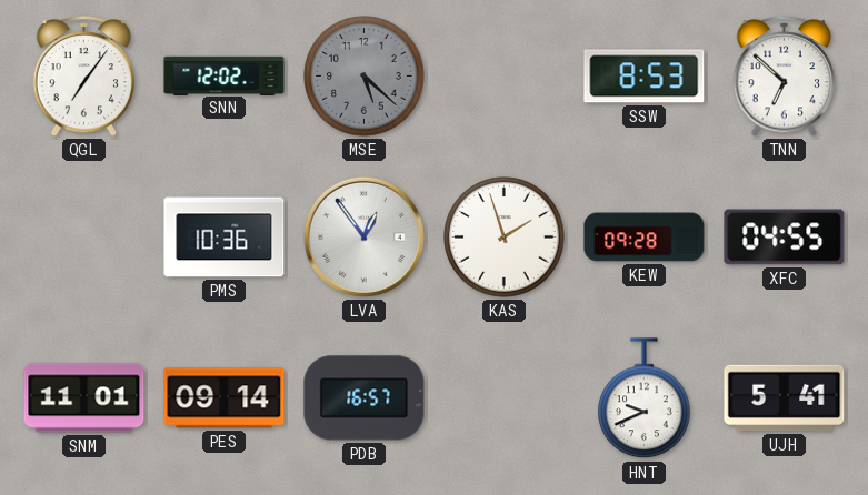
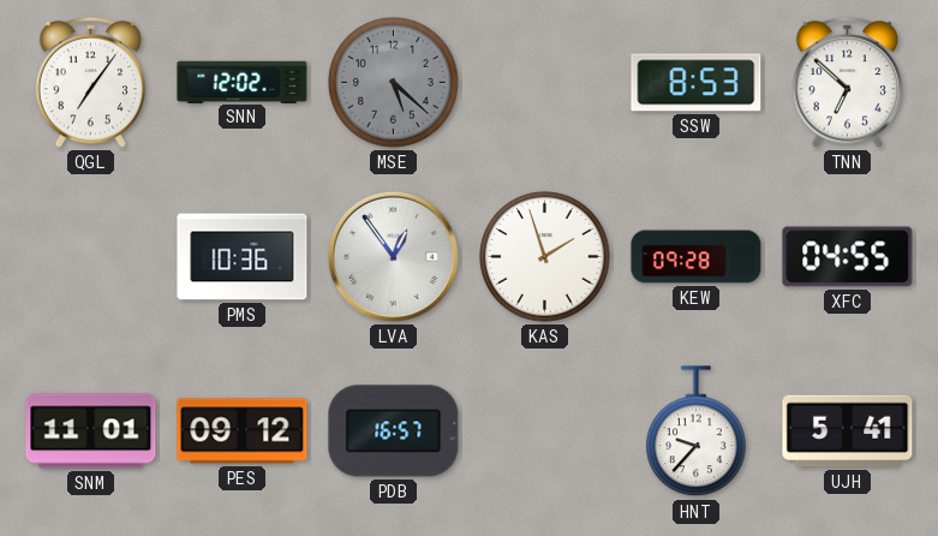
PES: 09:14 -> 09:12 (243, 431)
HNT: 9:41 -> 9:37 (697, 431)
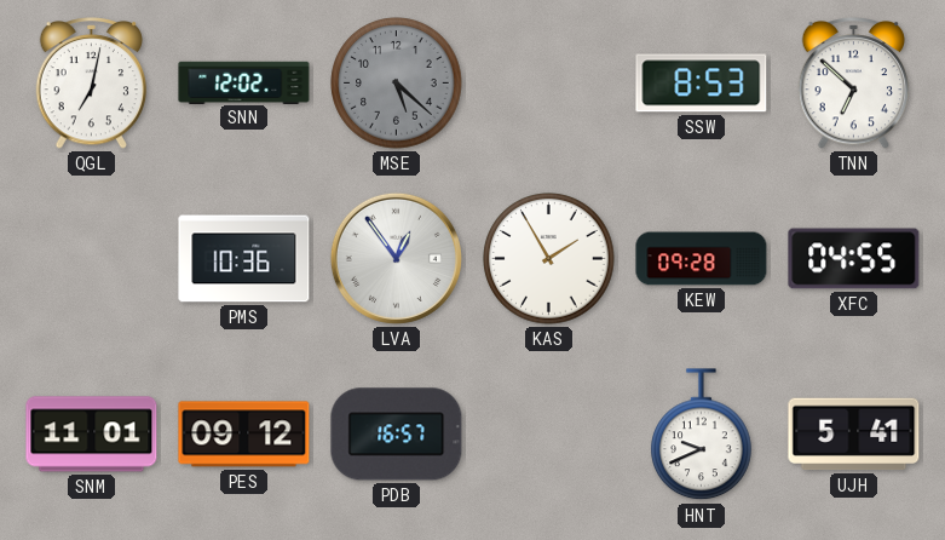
QGL: 7:06 -> 7:02 (92, 84)
KAS: 1:57 -> 1:55 (549, 259)
HNT: 9:37 -> 9:41 (702, 435)
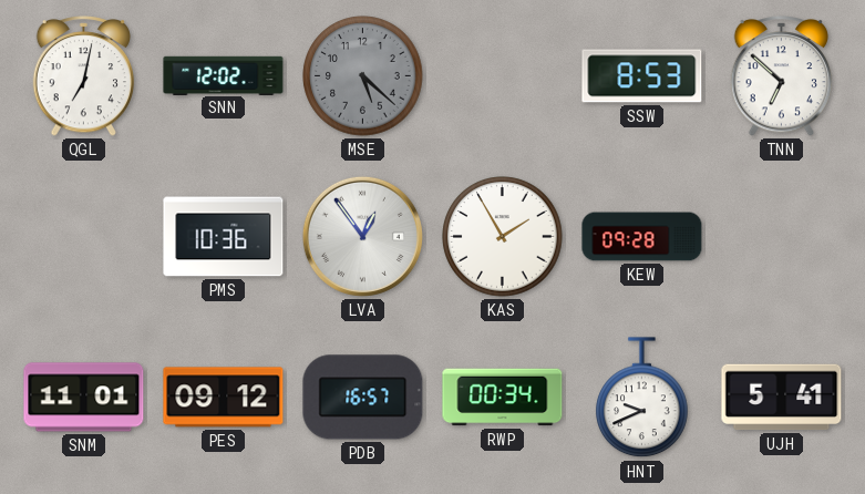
XFC: 04:55 -> none (854, 259)
RWP: none -> 00:34 (503, 398)
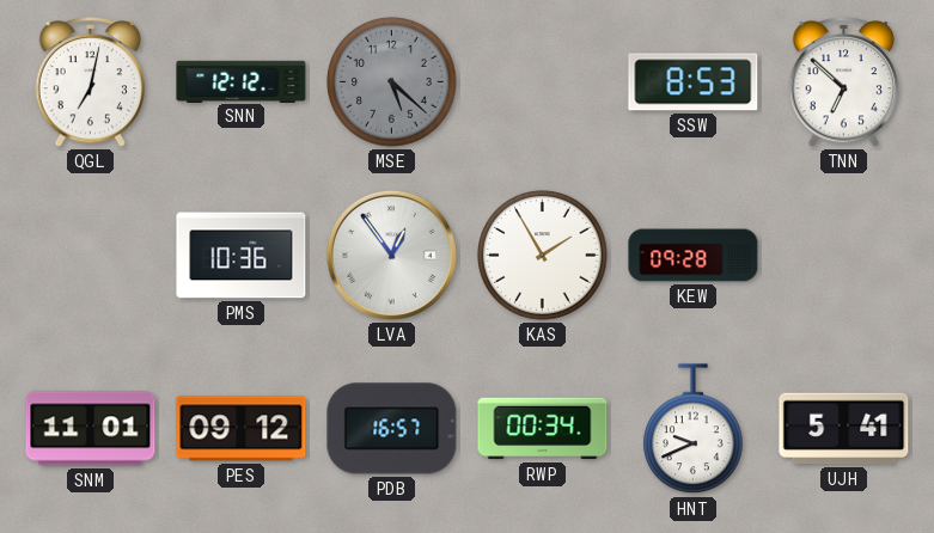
SNN: 12:02 -> 12:12 (242, 81)
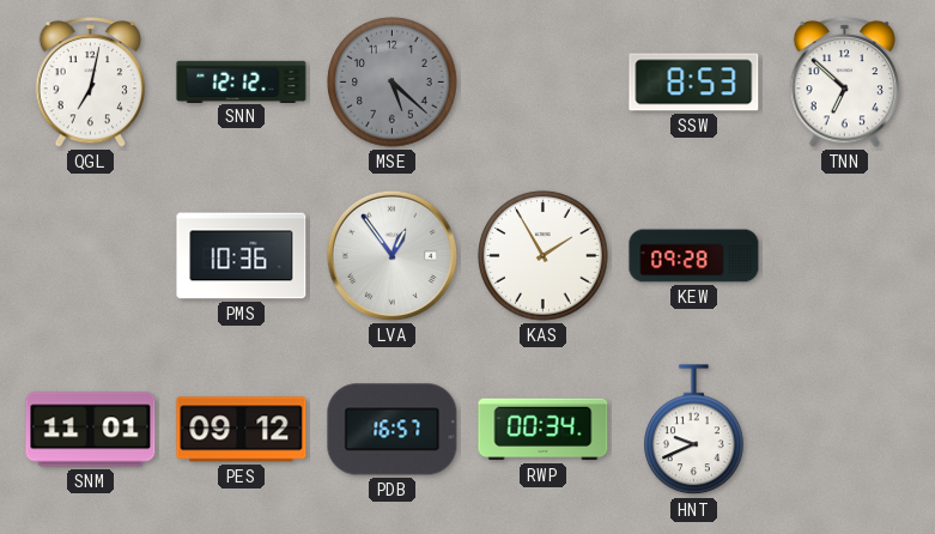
UJH: 5:41 -> none (844, 429)
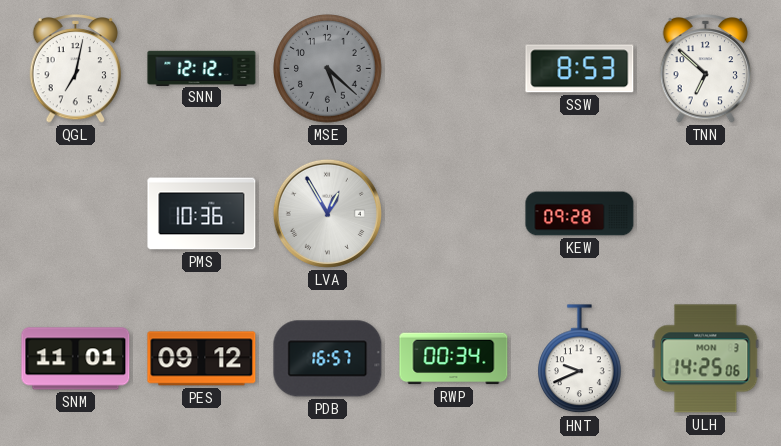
LVA: 12:54 -> 12:55 (327, 213)
KAS: 1:55 -> none (544, 256)
ULH: none -> 14:25 (706, 359)
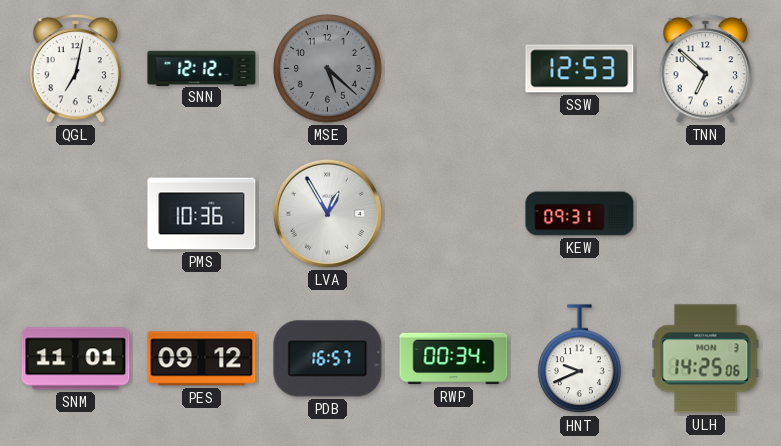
SSW: 8:53 -> 12:53 (580, 69)
KEW: 09:28 -> 09:31 (580, 214)
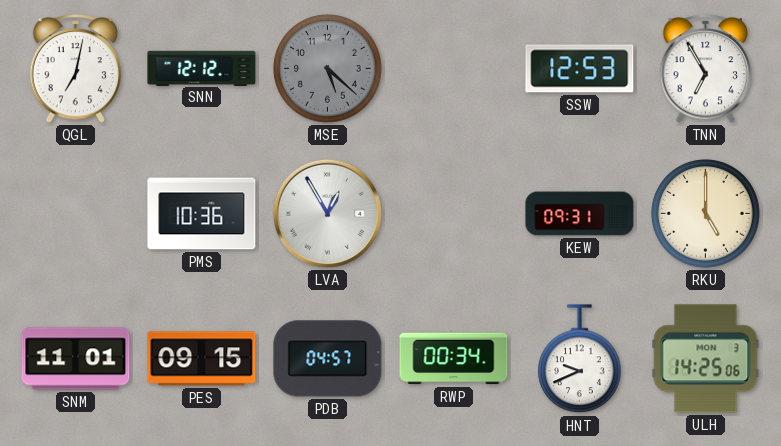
TNN: 6:52 -> 6:55 (706, 69)
RKU: none -> 5:00 (706, 214)
PES: 09:12 -> 09:15 (202, 359)
PDB: 16:57 -> 04:57 (328, 359)
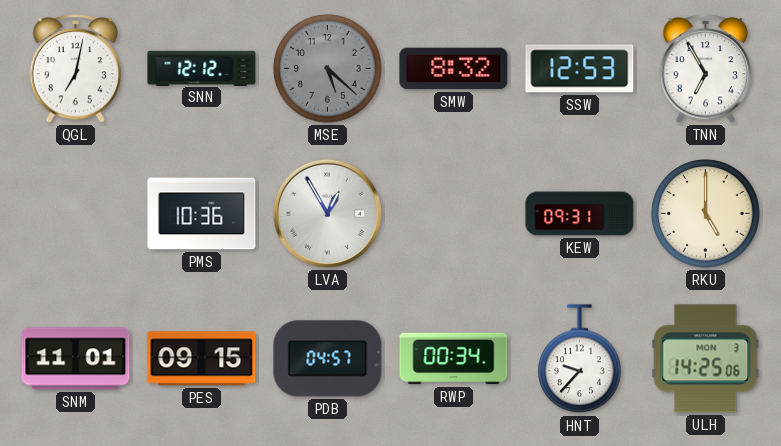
SMW: none -> 8:32 (454, 69)
HNT: 9:41 -> 9:37 (580, 359)
